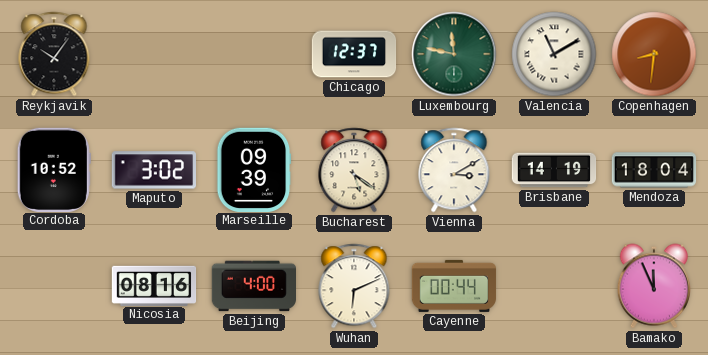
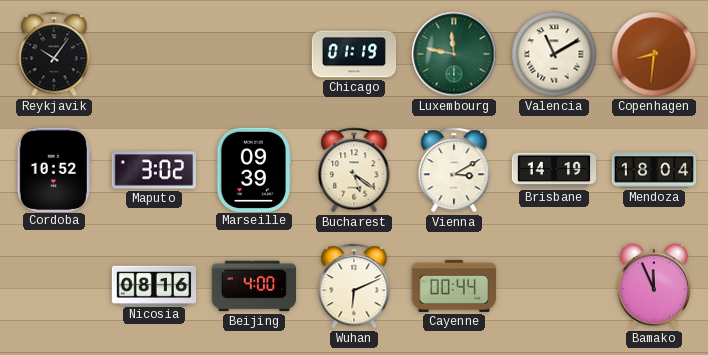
Chicago: 12:37 -> 01:19 (354, 54)
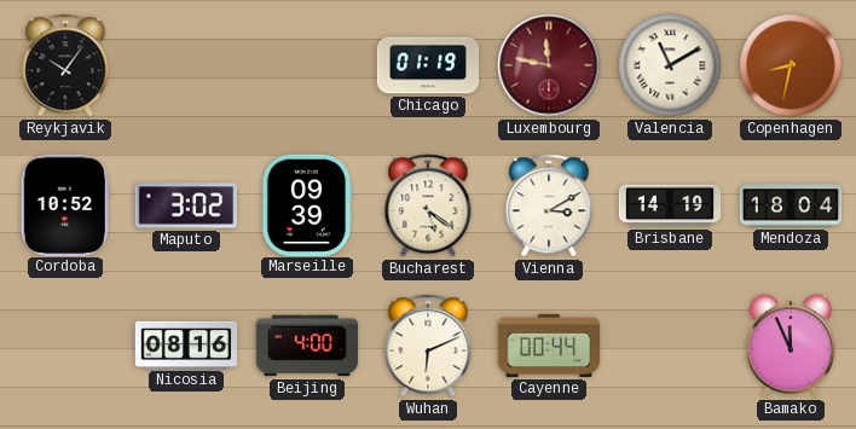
Luxembourg dial: green -> burgundy (549, 65)
Copenhagen: 8:31 -> 8:32 (791, 65)
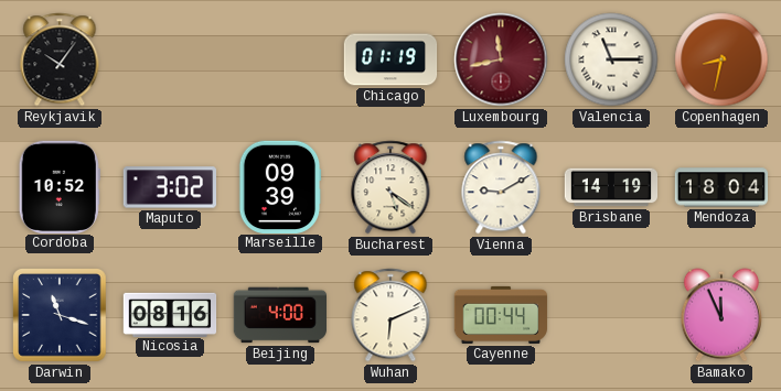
Luxembourg: 11:47 -> 11:43 (501, 59)
Valencia: 11:10 -> 11:15 (611, 59)
Vienna: 3:10 -> 9:10 (501, 187)
Darwin: none -> 11:18 (61, 316)
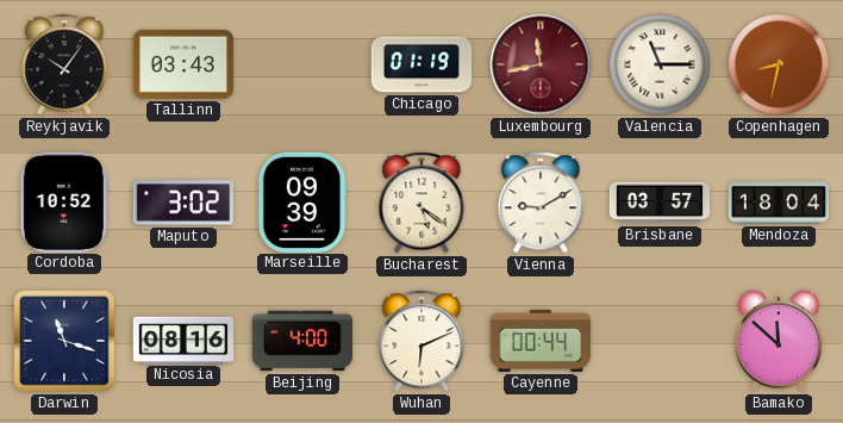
Tallinn: none -> 03:43 (182, 64)
Brisbane: 14:19 -> 03:57 (660, 203)
Bamako: 11:56 -> 11:52 (778, 341)
